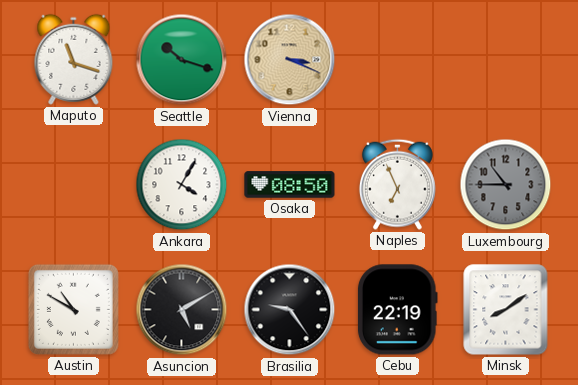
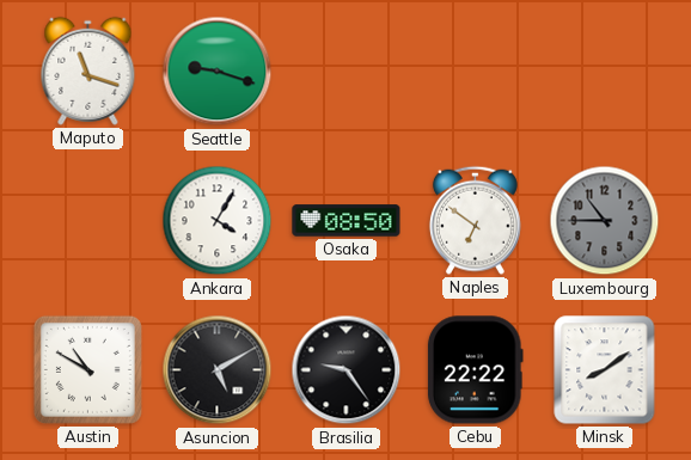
Seattle: 10:18 -> 9:18 (218, 72)
Vienna: 3:19 -> none (290, 60)
Naples: 6:56 -> 6:51 (475, 220)
Cebu: 22:19 -> 22:22 (475, 370)
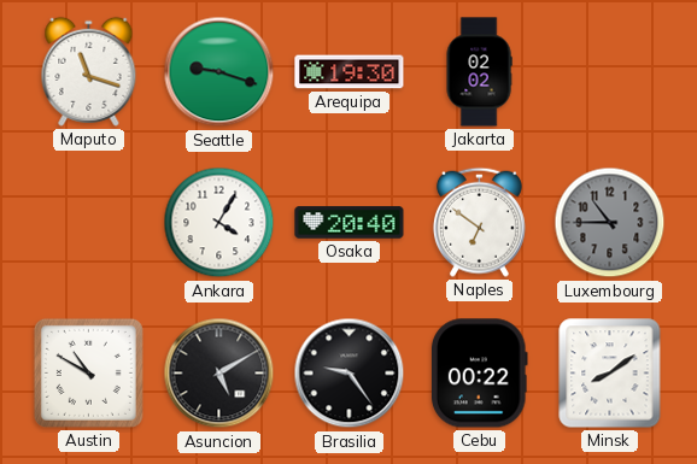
Arequipa: none -> 19:30 (350, 72)
Jakarta: none -> 02:02 (479, 72)
Osaka: 08:50 -> 20:40 (350, 223)
Cebu: 22:22 -> 00:22 (479, 374)
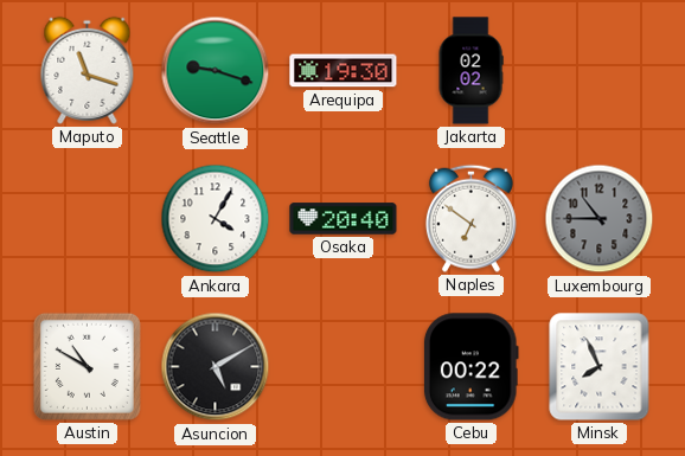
Brasilia: 9:24 -> none (350, 374)
Minsk: 8:09 -> 7:56 (600, 367)
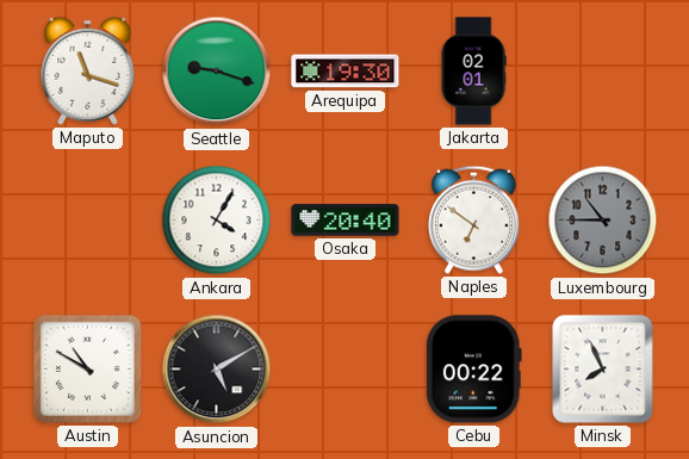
Jakarta: 02:02 -> 02:01 (473, 72)
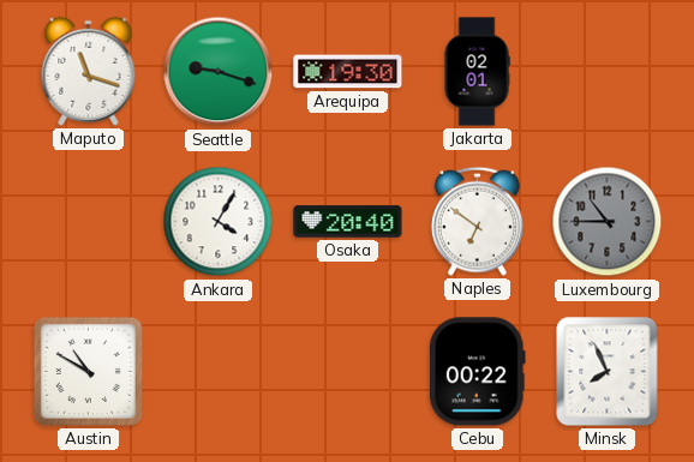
Asuncion: 5:10 -> none (217, 370)
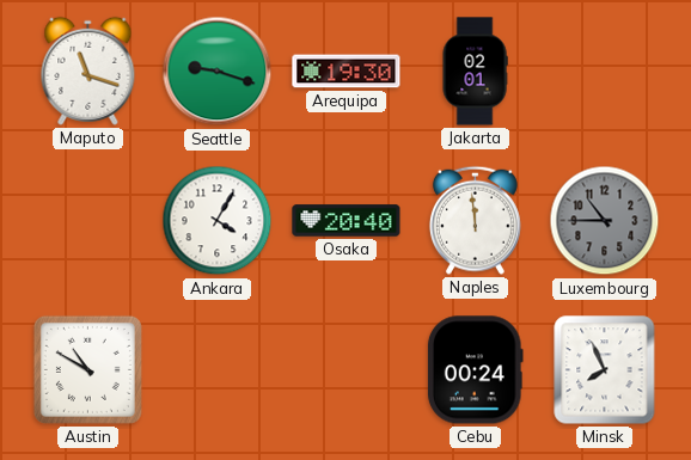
Naples: 6:51 -> 11:59 (475, 220)
Cebu: 00:22 -> 00:24 (475, 370)
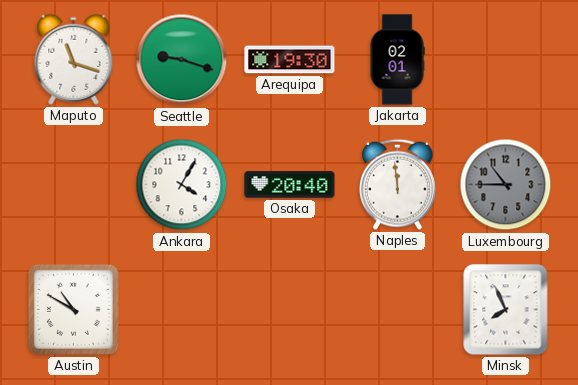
Cebu: 00:24 -> none (475, 370)
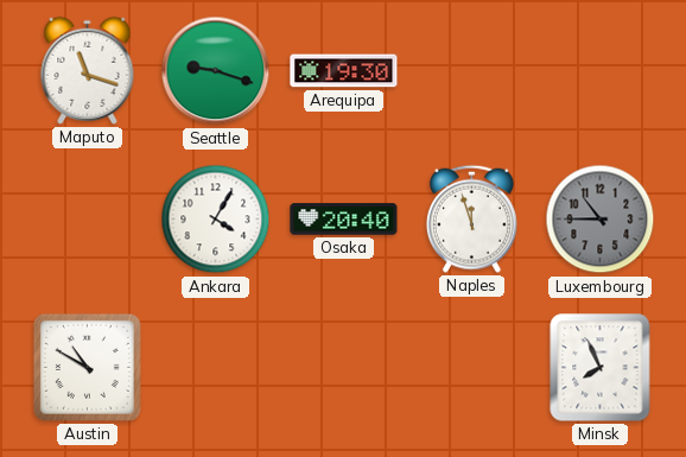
Jakarta: 02:01 -> none (397, 60)
Naples: 11:59 -> 11:57 (471, 218)
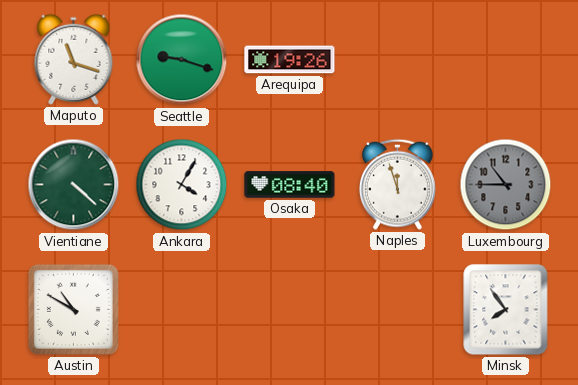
Arequipa: 19:30 -> 19:26 (290, 60)
Vientiane: none -> 4:22 (74, 185)
Osaka: 20:40 -> 08:40 (290, 185)
Minsk: 7:56 -> 7:54 (506, 310)
